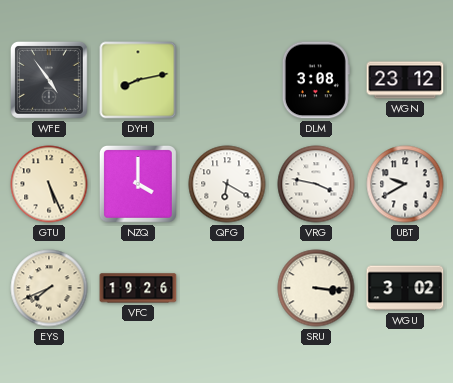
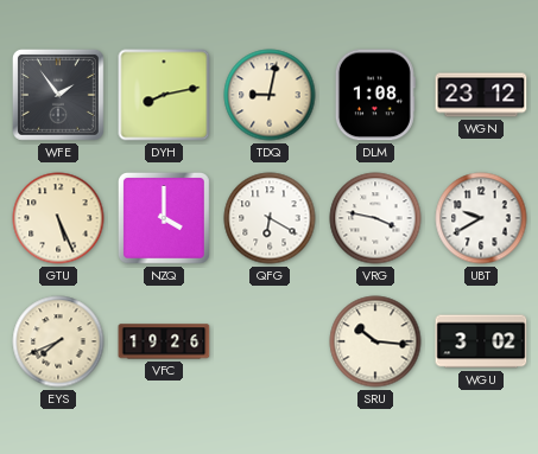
WFE: 4:54 -> 1:54 (58, 95)
TDQ: none -> 9:02 (270, 95)
DLM: 3:08 -> 1:08 (375, 95)
SRU: 3:16 -> 10:16 (375, 341)
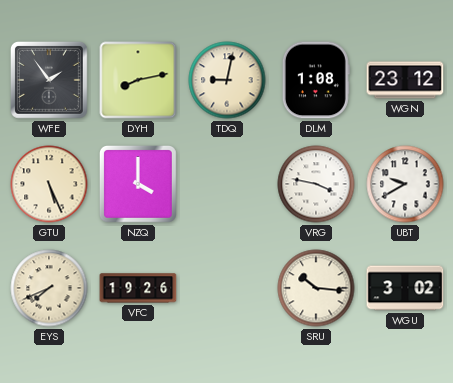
QFG: 6:20 -> none (270, 218)
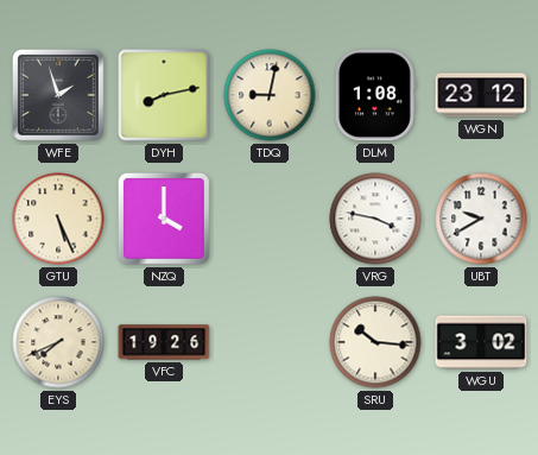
WFE: 1:54 -> 1:57 (58, 95)
